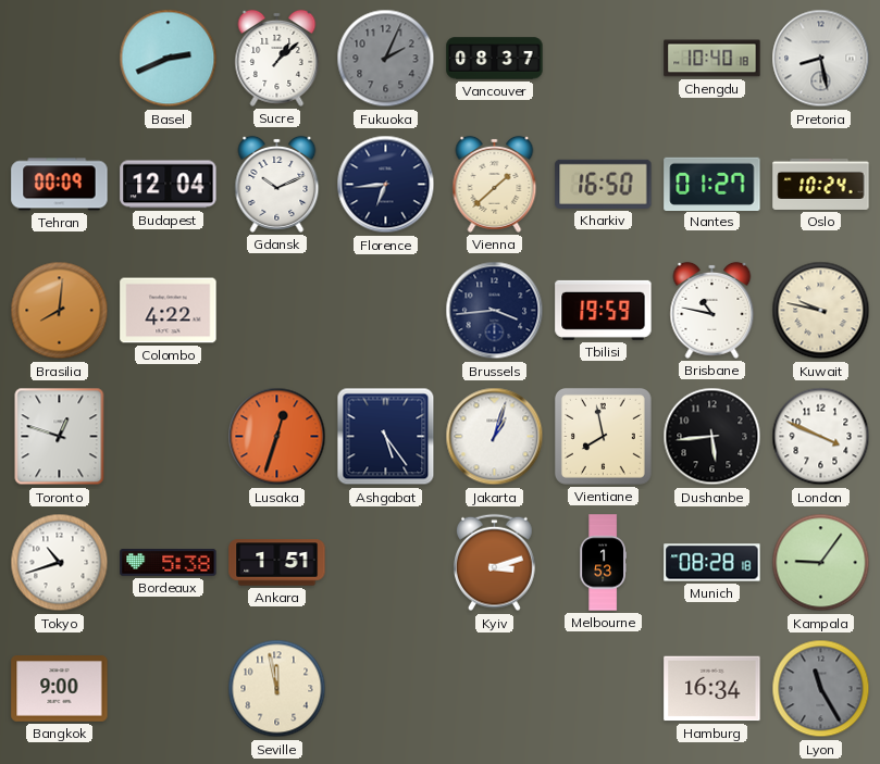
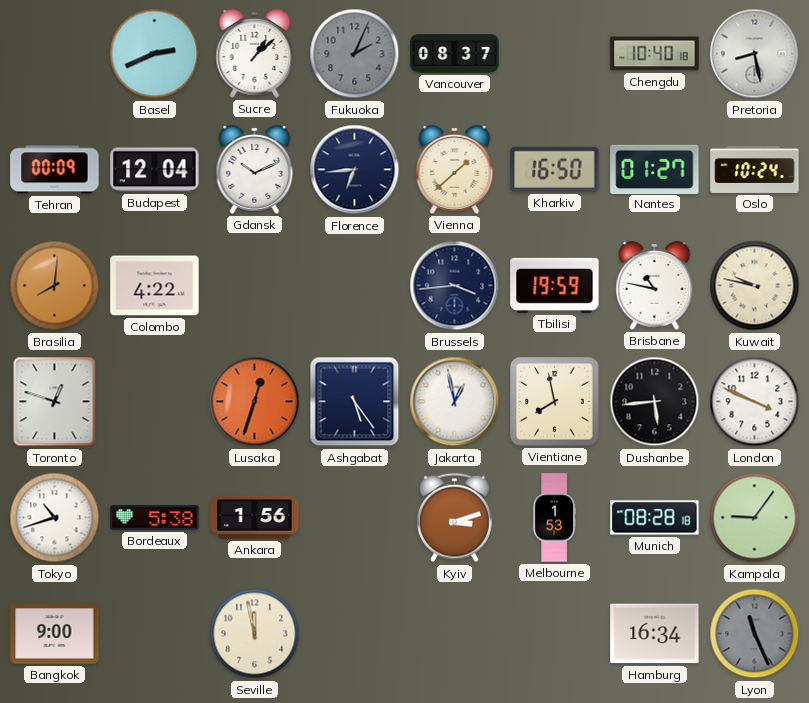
Jakarta: 1:03 -> 12:58 (455, 402)
Ankara: 1:51 -> 1:56 (255, 518)
Lyon: 11:25 -> 11:26 (755, 634)
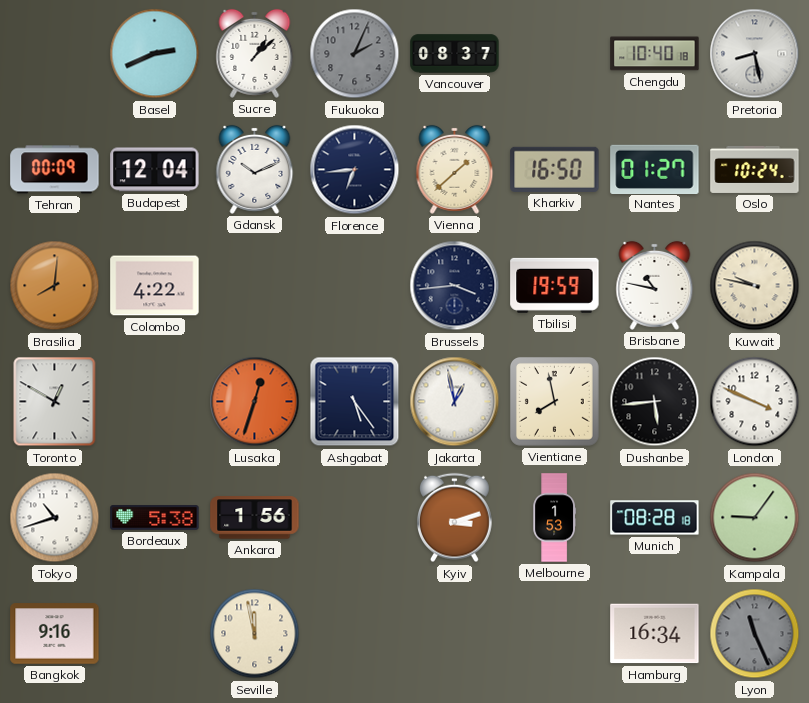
Toronto: 12:48 -> 12:50 (55, 402)
Bangkok: 9:00 -> 9:16 (55, 634)
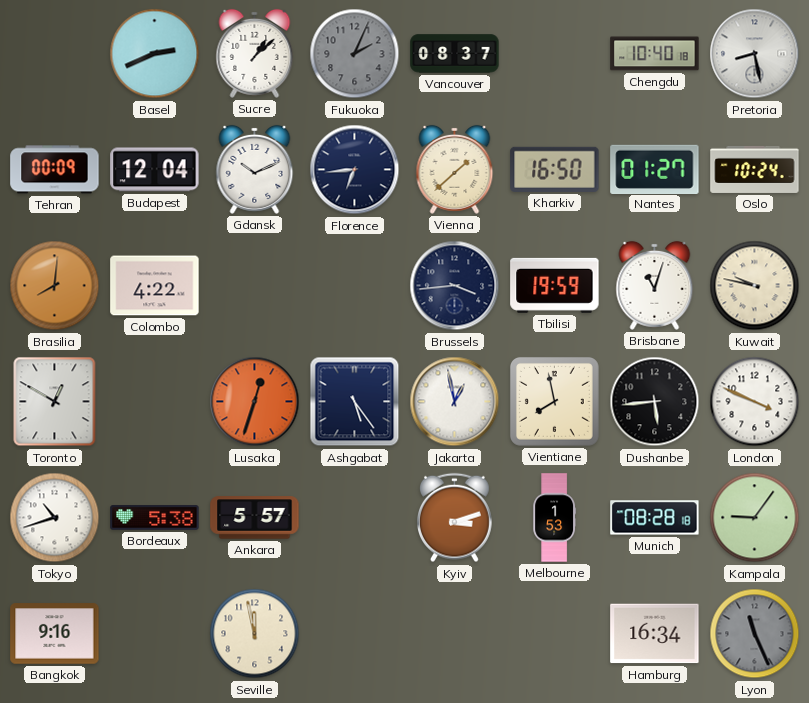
Brisbane: 10:47 -> 11:03 (655, 285)
Ankara: 1:56 -> 5:57 (255, 518)
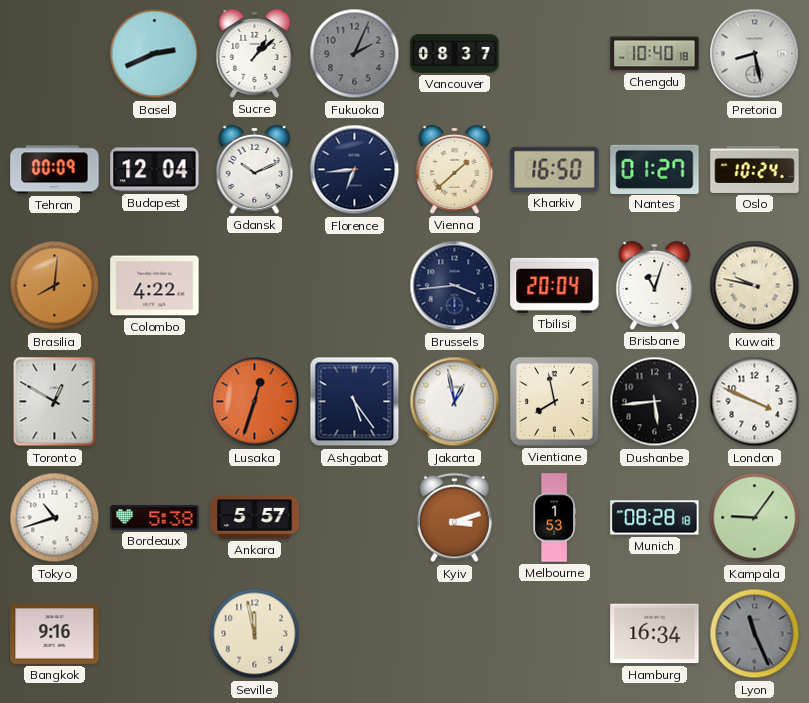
Tbilisi: 19:59 -> 20:04 (555, 285)
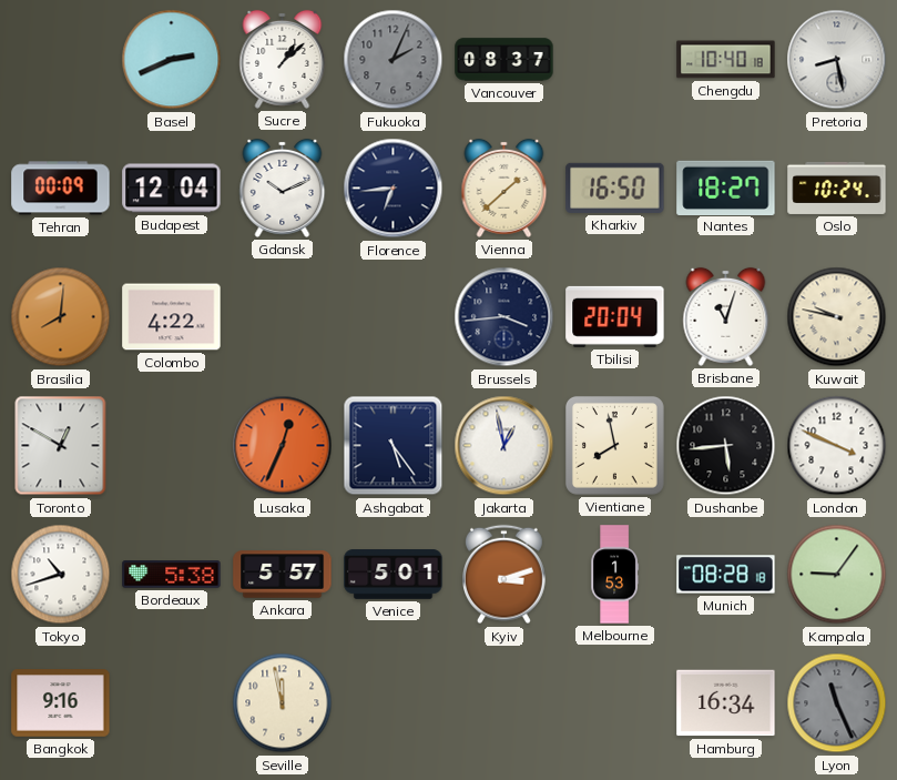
Nantes: 01:27 -> 18:27 (726, 188)
Lusaka: 12:33 -> 12:34 (283, 446)
Venice: none -> 5:01 (394, 575)
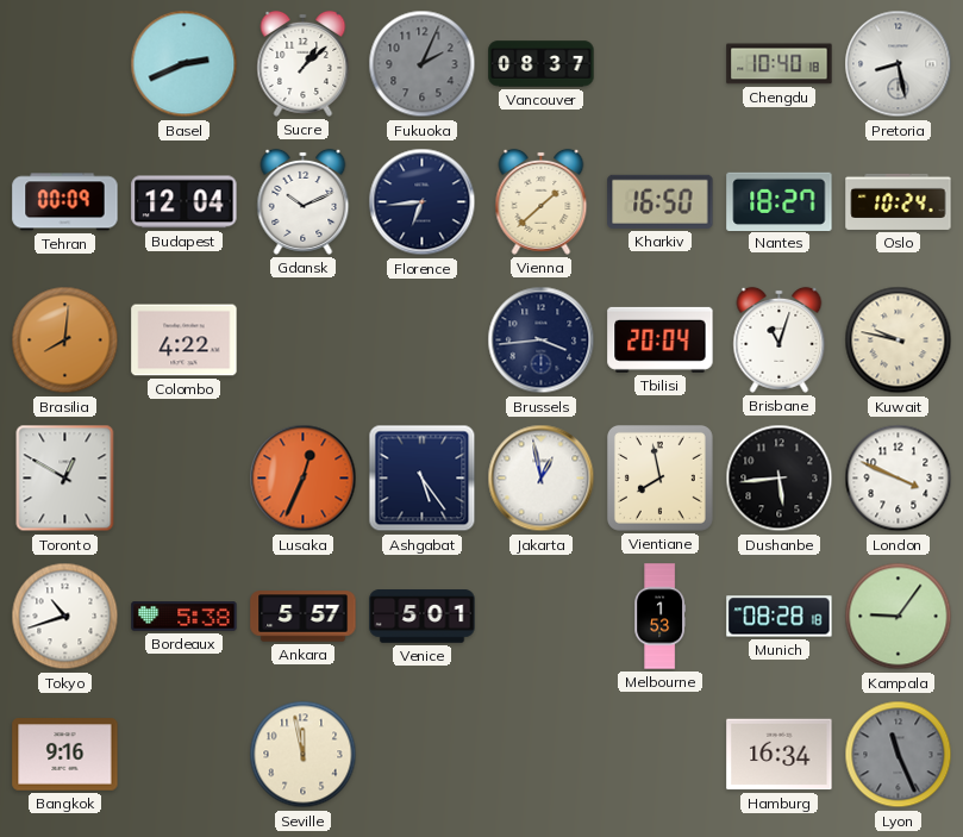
Kyiv: 3:12 -> none (504, 575)
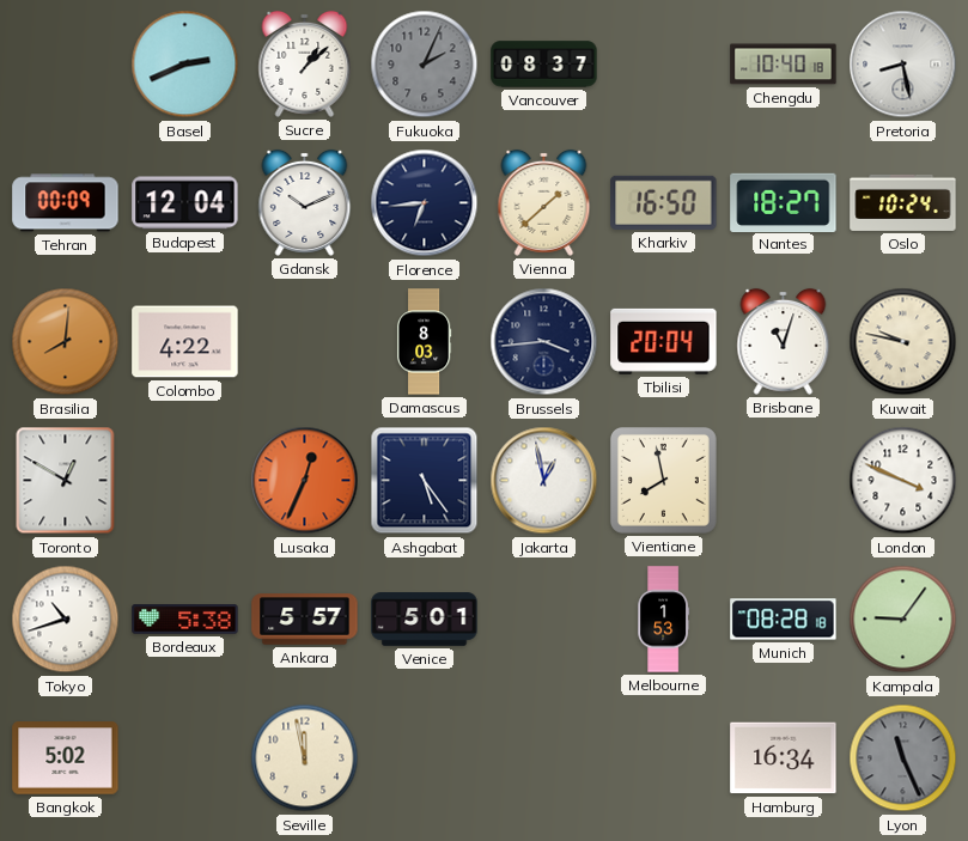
Damascus: none -> 8:03 (424, 342)
Dushanbe: 5:44 -> none (780, 479)
Bangkok: 9:16 -> 5:02 (66, 758)
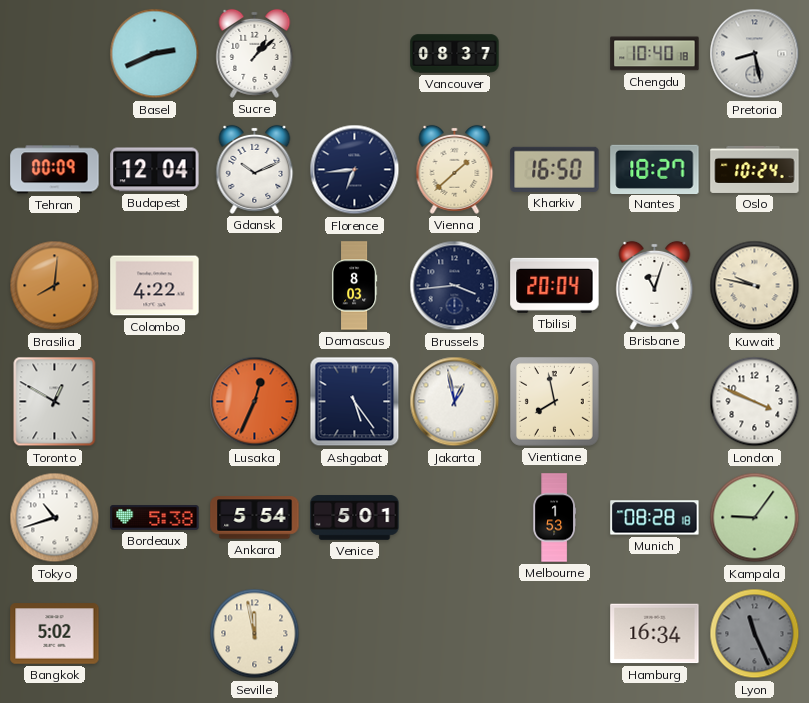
Fukuoka: 2:04 -> none (425, 65)
Ankara: 5:57 -> 5:54 (255, 518)
